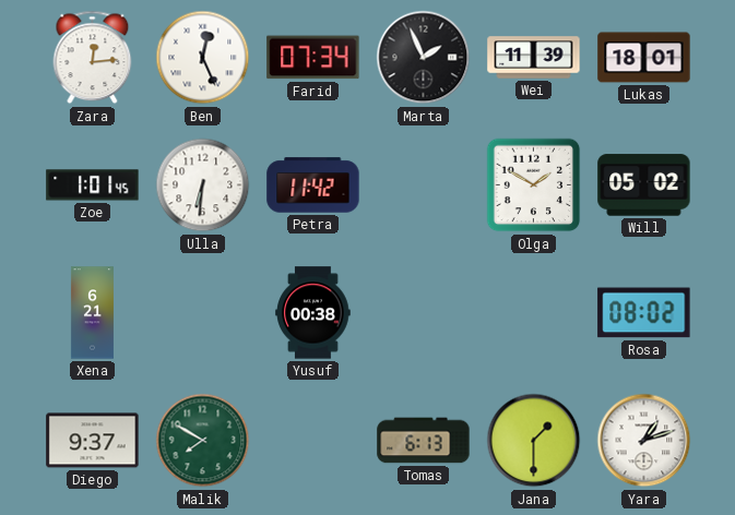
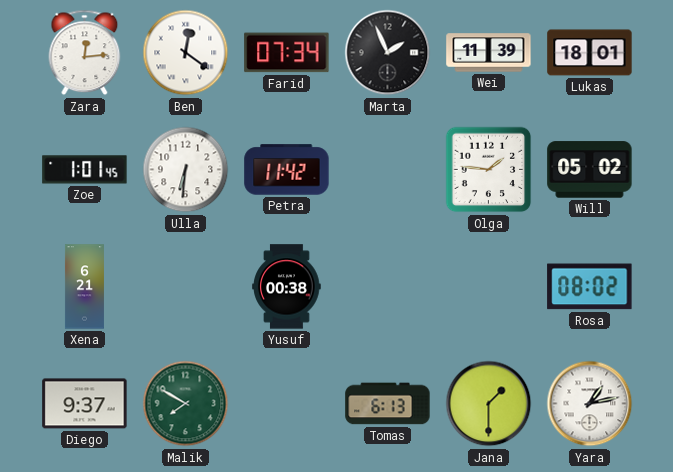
Ben: 12:26 -> 12:21 (186, 53)
Olga: 1:50 -> 1:46 (489, 170)
Yara: 1:12 -> 1:13 (590, 404)
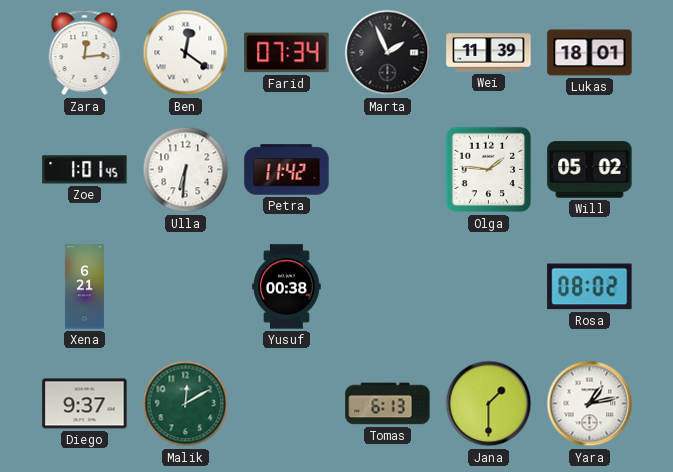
Malik: 7:50 -> 12:10 (186, 404)
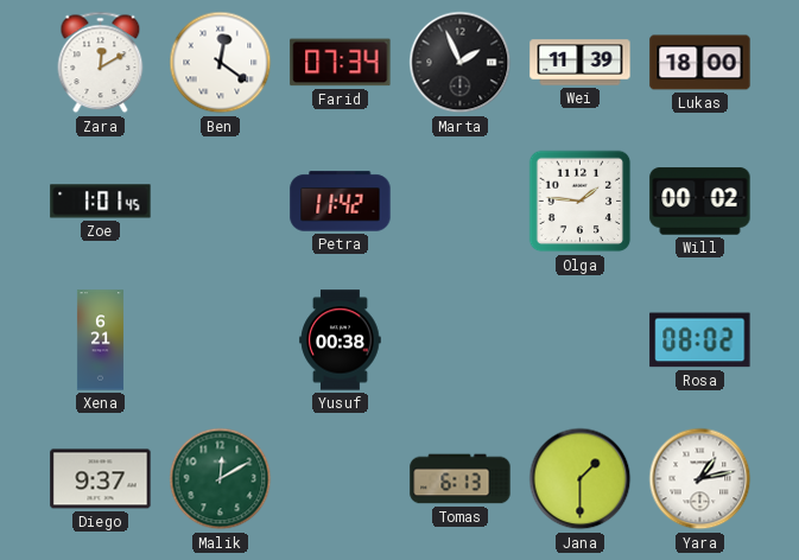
Zara: 12:14 -> 12:10 (101, 63)
Lukas: 18:01 -> 18:00 (700, 63)
Ulla: 6:31 -> none (186, 170)
Will: 05:02 -> 00:02 (700, 202)
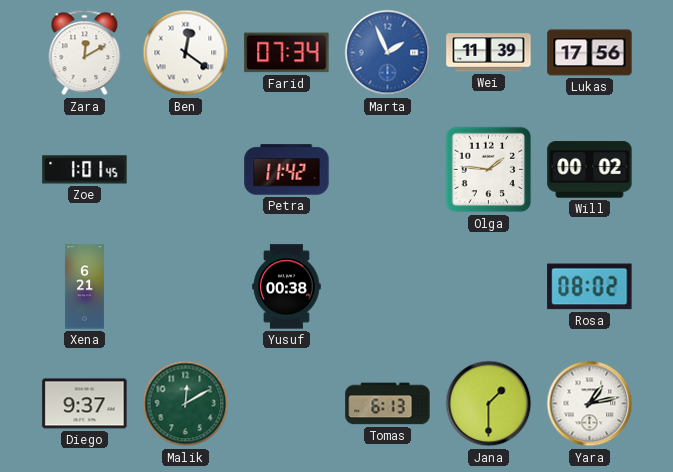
Marta dial: black -> blue (388, 53)
Lukas: 18:00 -> 17:56 (590, 53)
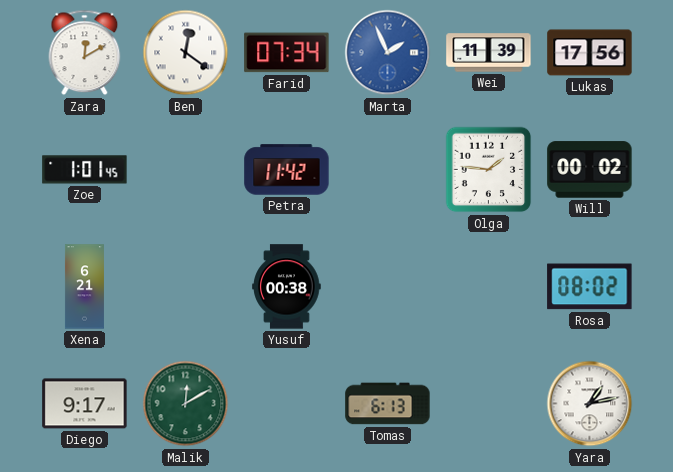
Diego: 9:37 -> 9:17 (85, 404)
Jana: 1:30 -> none (489, 404)
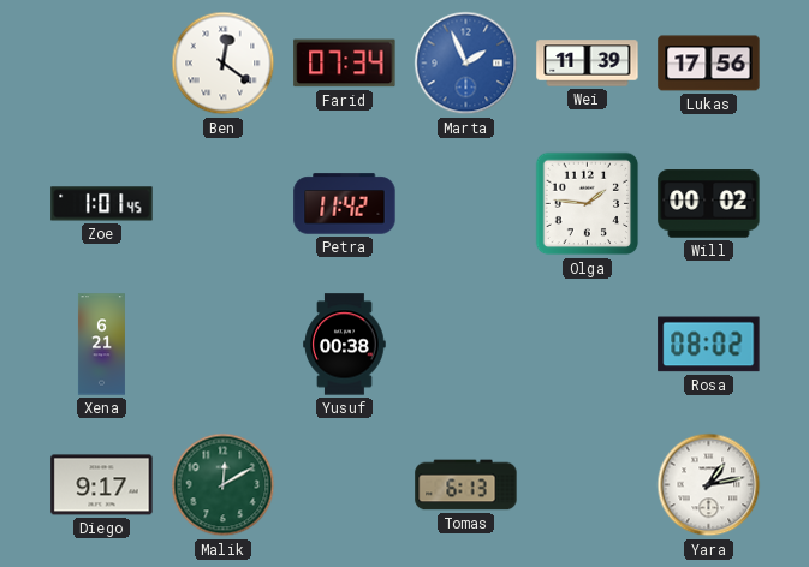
Zara: 12:10 -> none (85, 53)
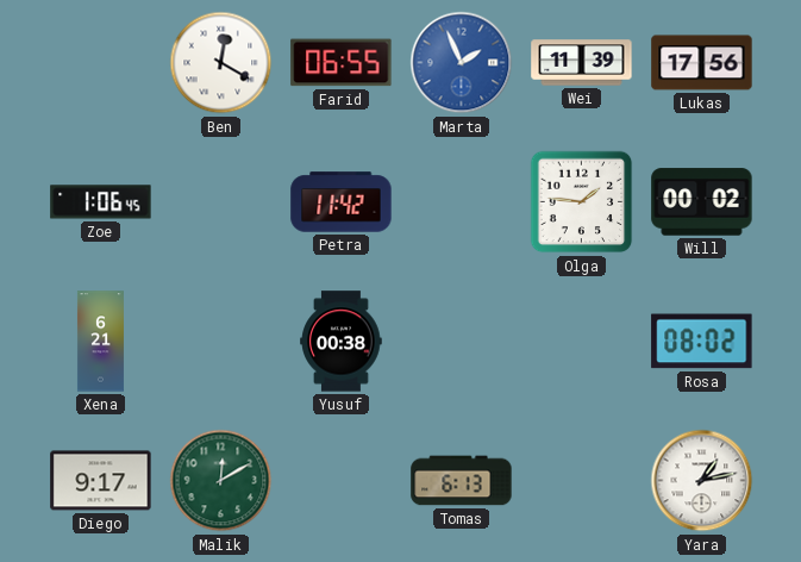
Ben: 12:21 -> 12:20 (221, 63)
Farid: 07:34 -> 06:55 (342, 63)
Zoe: 1:01 -> 1:06 (101, 202)
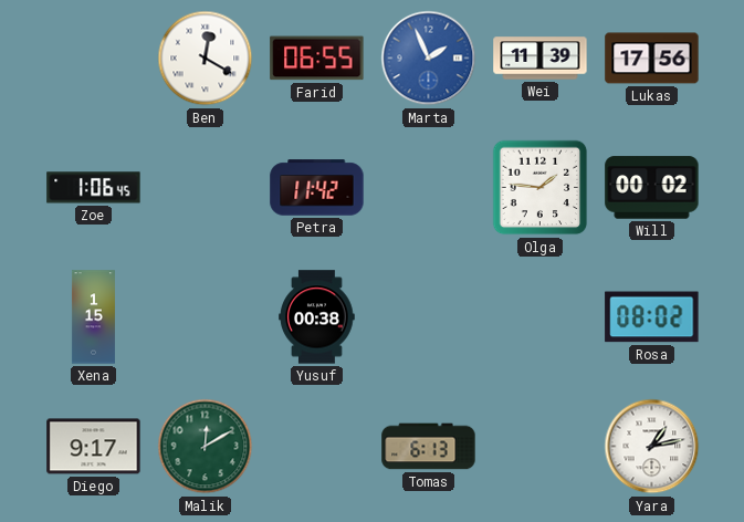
Xena: 6:21 -> 1:15 (93, 317)
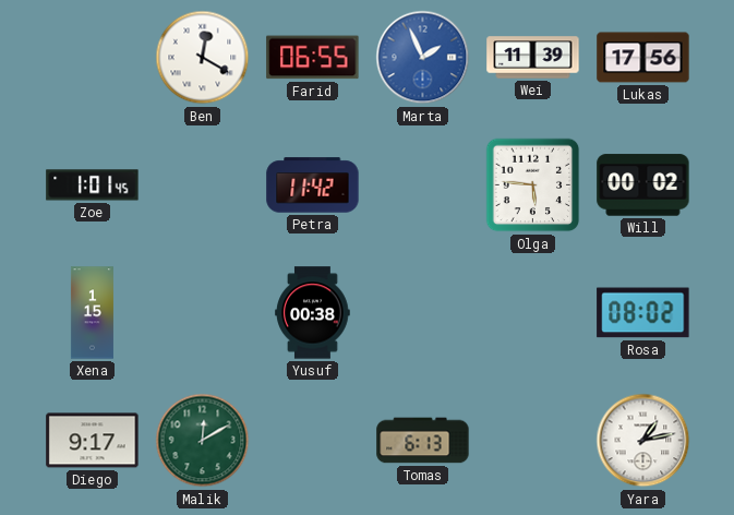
Zoe: 1:06 -> 1:01 (93, 185)
Olga: 1:46 -> 5:46 (533, 185)
